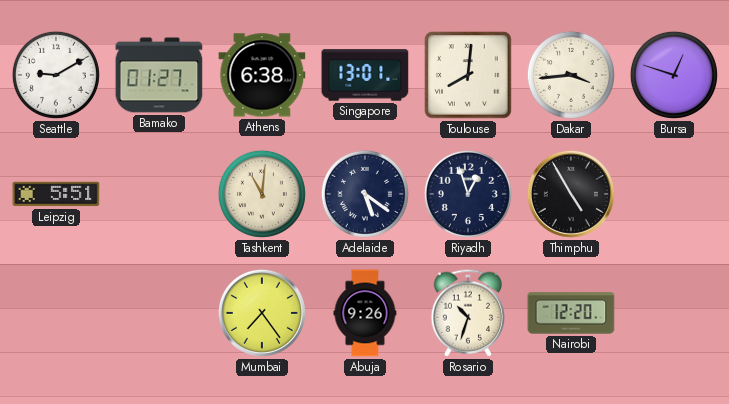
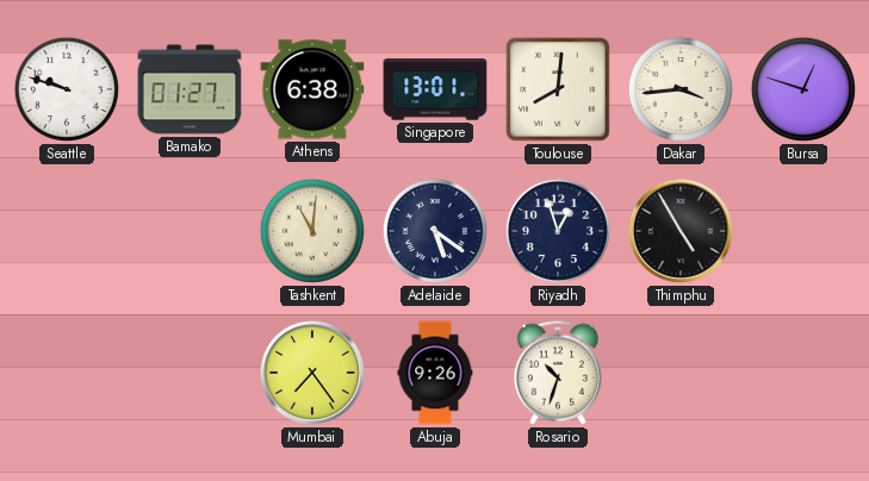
Seattle: 9:10 -> 9:48 (67, 89)
Leipzig: 5:51 -> none (56, 194)
Nairobi: 12:20 -> none (571, 313)
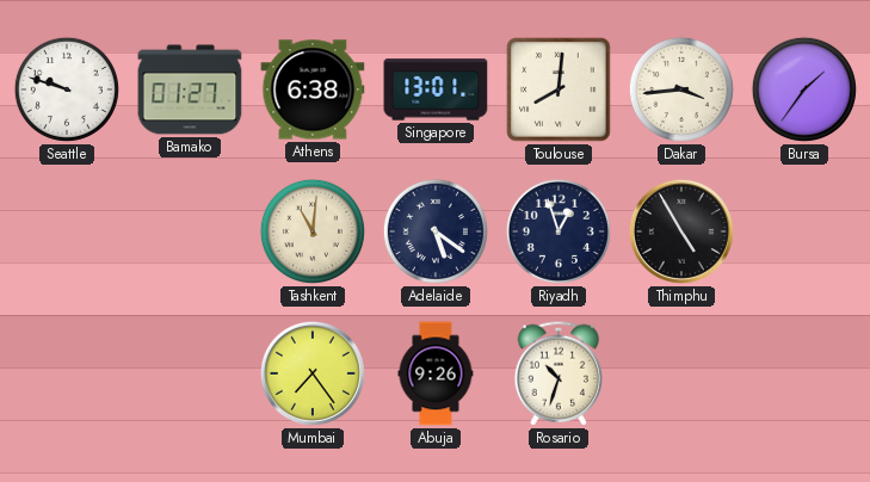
Bursa: 12:48 -> 1:36 (804, 89)
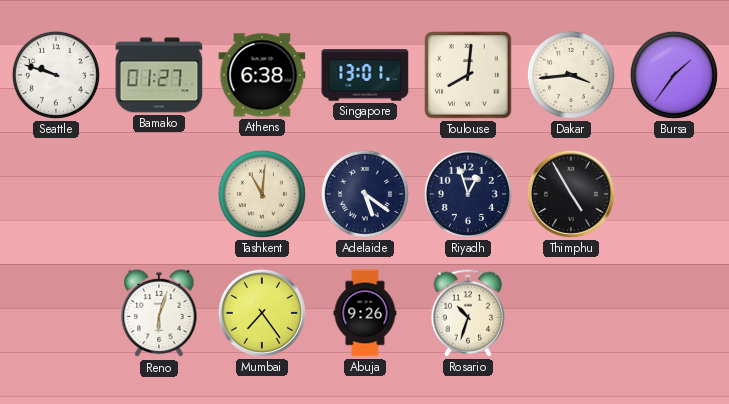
Reno: none -> 6:03 (159, 313)
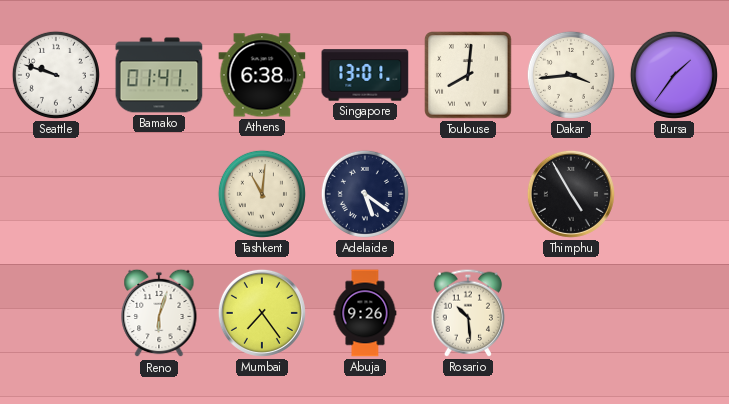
Bamako: 01:27 -> 01:41 (159, 75)
Riyadh: 12:57 -> none (468, 194)
Rosario: 10:33 -> 10:29 (468, 313)
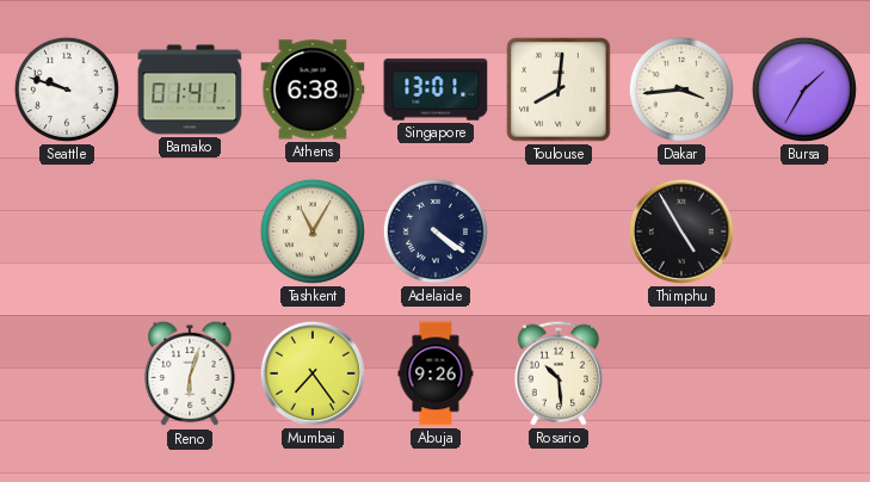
Bursa: 1:36 -> 1:35 (804, 89)
Tashkent: 11:01 -> 11:05 (313, 231)
Adelaide: 5:21 -> 4:21 (436, 231)
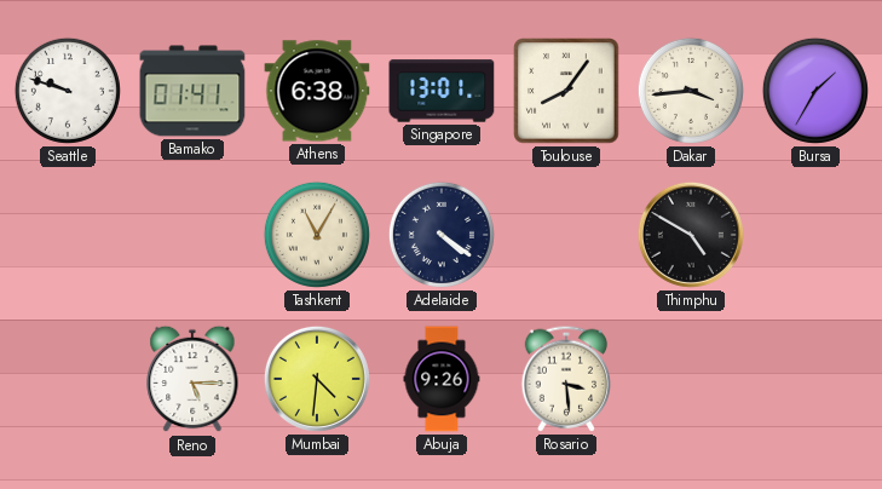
Toulouse: 8:01 -> 8:06 (566, 91)
Thimphu: 4:55 -> 4:50 (691, 235)
Reno: 6:03 -> 5:15 (192, 379)
Mumbai: 7:24 -> 4:31 (317, 379)
Rosario: 10:29 -> 3:29 (566, 379)
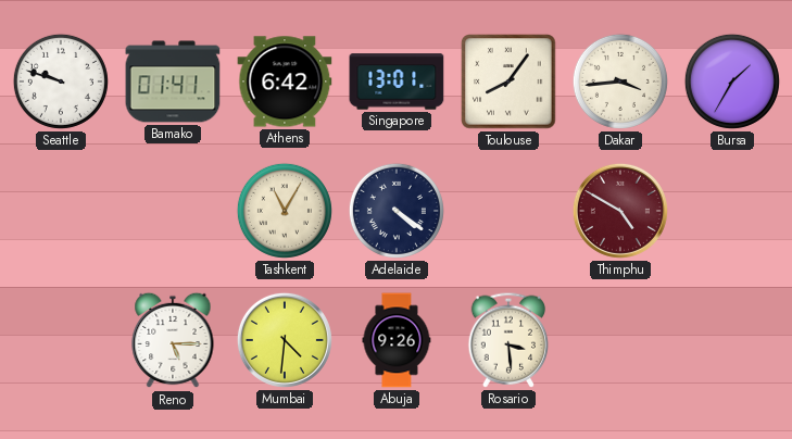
Athens: 6:38 -> 6:42 (285, 81)
Thimphu dial: black -> burgundy (620, 211)
